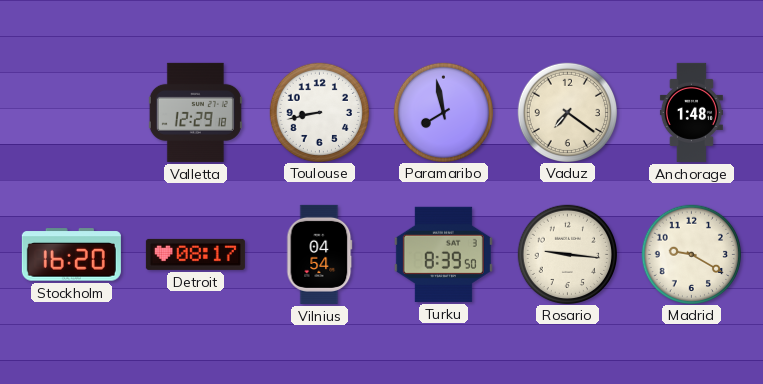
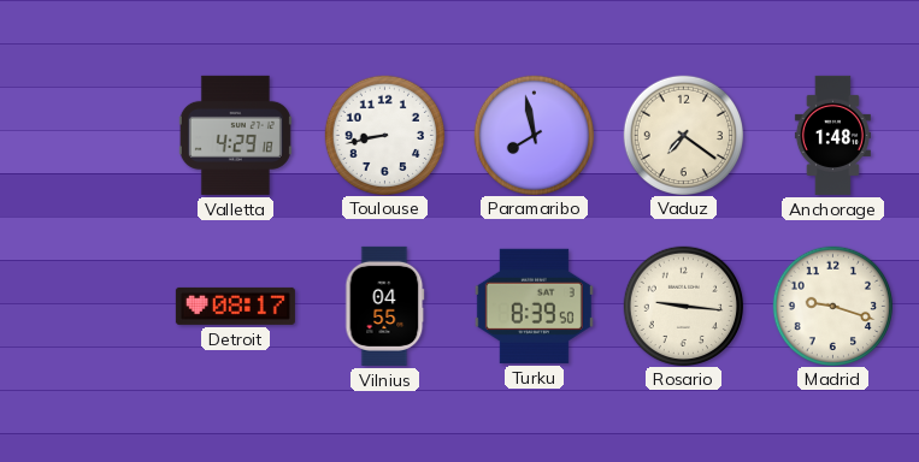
Valletta: 12:29 -> 4:29 (235, 135)
Stockholm: 16:20 -> none (71, 255)
Vilnius: 04:54 -> 04:55 (385, 306)
Madrid: 9:20 -> 9:18 (832, 306)
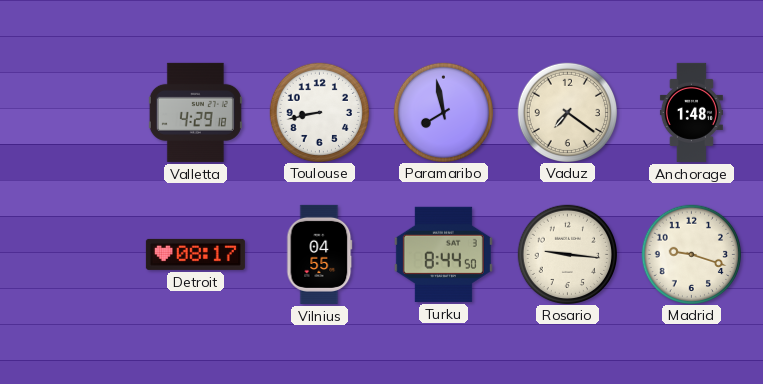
Turku: 8:39 -> 8:44 (443, 254)
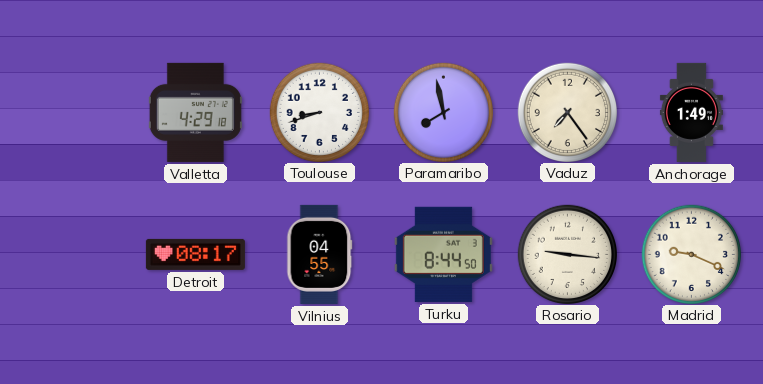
Toulouse: 8:43 -> 8:42 (319, 112)
Vaduz: 7:21 -> 7:24 (567, 112)
Anchorage: 1:48 -> 1:49 (691, 112)
Madrid: 9:18 -> 9:19 (691, 254)
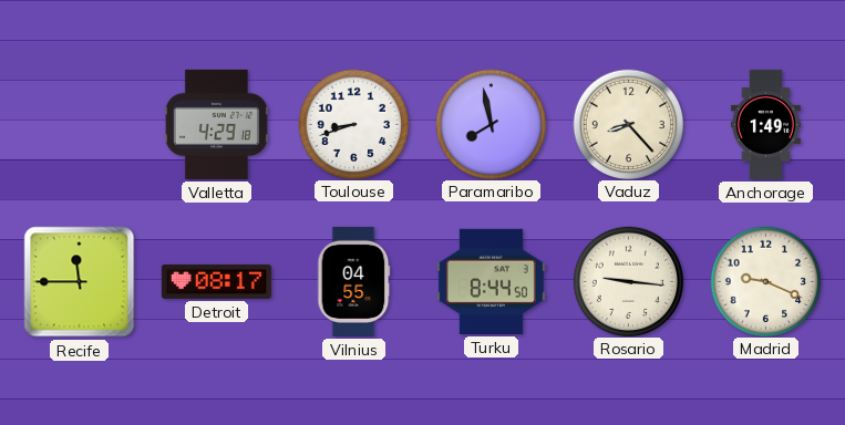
Vaduz: 7:24 -> 8:23 (628, 124)
Recife: none -> 11:45 (80, 282)
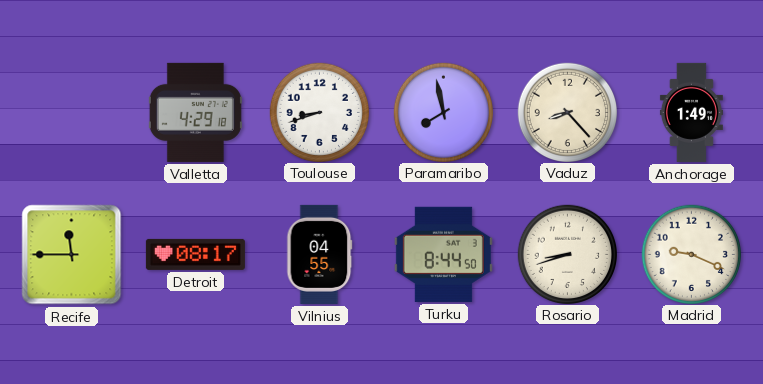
Rosario: 9:16 -> 8:42 (567, 254)
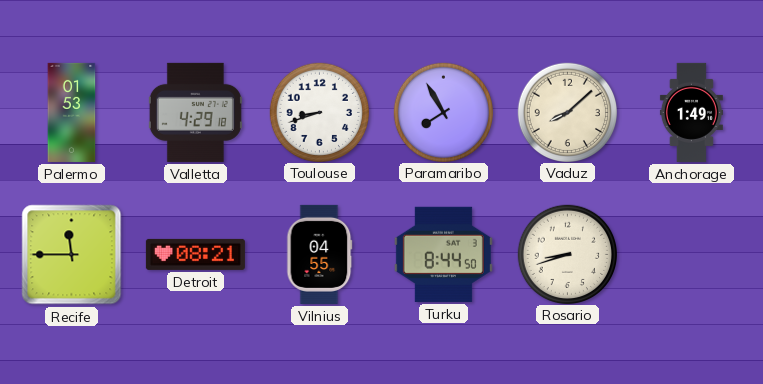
Palermo: none -> 01:53 (72, 112)
Paramaribo: 7:58 -> 7:55 (443, 112)
Vaduz: 8:23 -> 8:08 (567, 112)
Detroit: 08:17 -> 08:21 (195, 254)
Madrid: 9:19 -> none (691, 254)
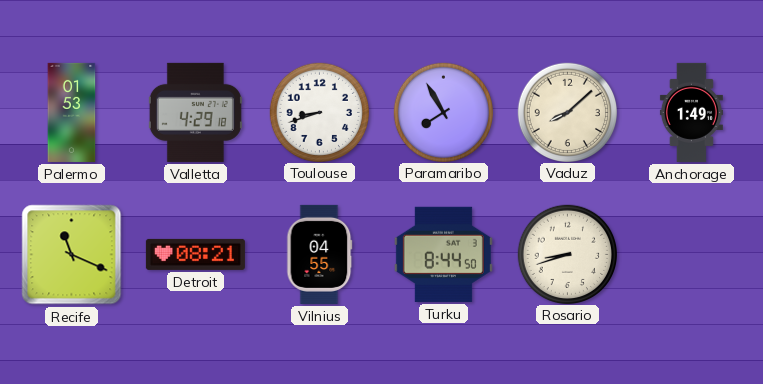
Recife: 11:45 -> 11:19 (72, 255)
